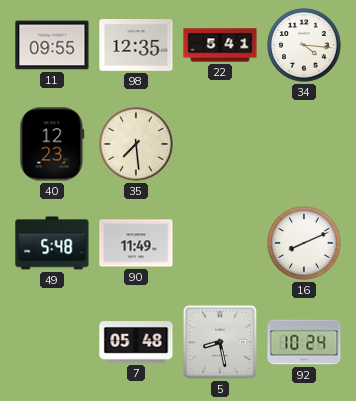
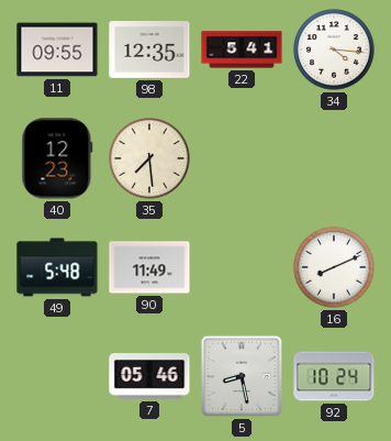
7: 05:48 -> 05:46 (149, 376)
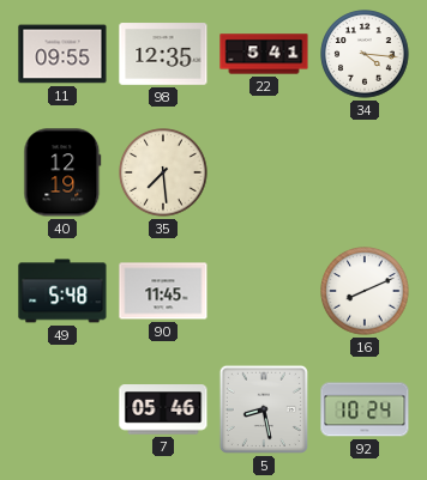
40: 12:23 -> 12:19 (62, 172)
90: 11:49 -> 11:45 (163, 291)
